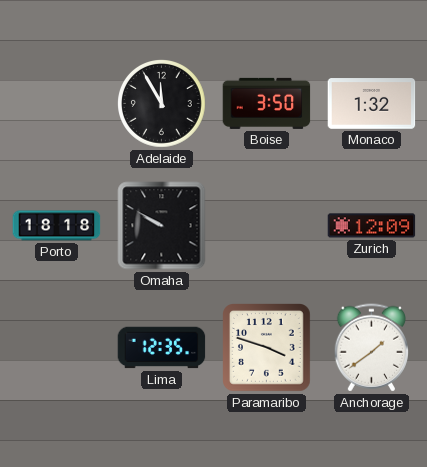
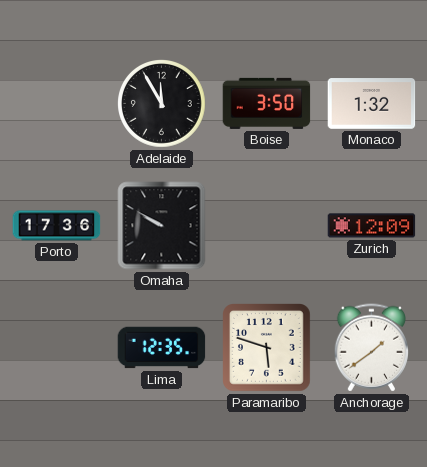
Porto: 18:18 -> 17:36 (57, 226)
Paramaribo: 3:48 -> 5:48 (267, 348)
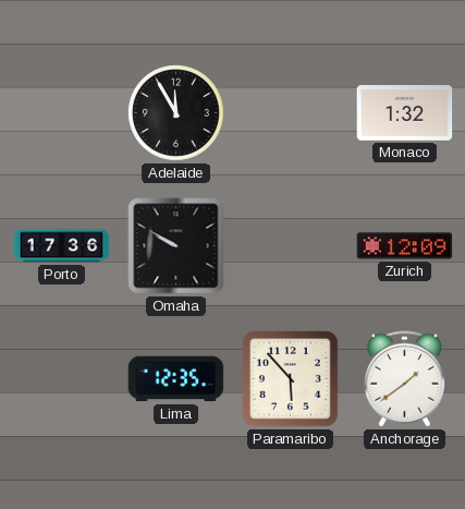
Boise: 3:50 -> none (267, 103)
Paramaribo: 5:48 -> 5:53 (291, 379)
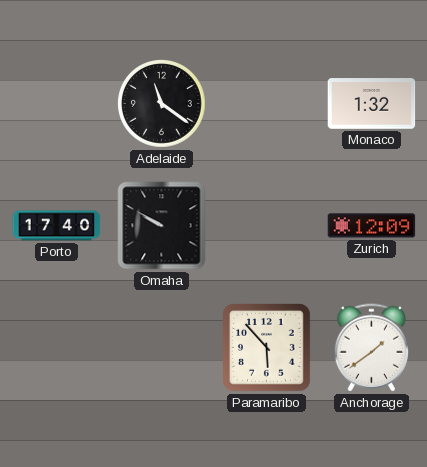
Adelaide: 11:55 -> 11:21 (162, 104)
Porto: 17:36 -> 17:40 (57, 226)
Lima: 12:35 -> none (176, 379)
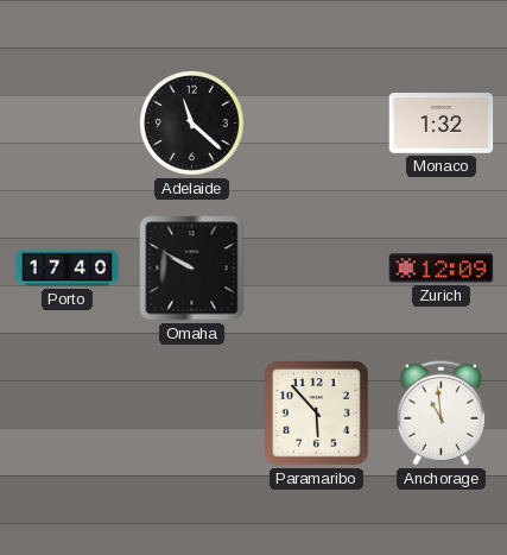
Adelaide: 11:21 -> 11:22 (192, 124)
Anchorage: 1:39 -> 10:59 (441, 414)
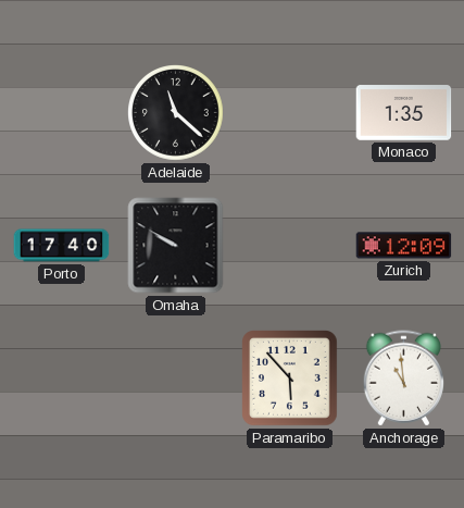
Monaco: 1:32 -> 1:35 (404, 113)
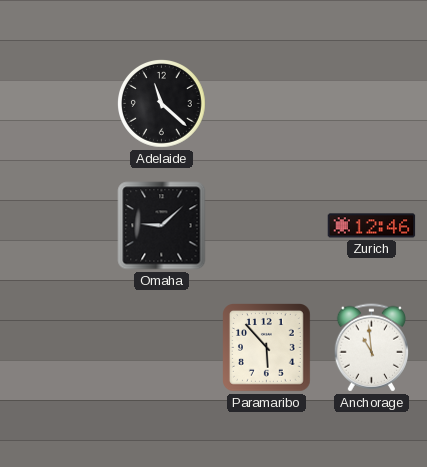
Monaco: 1:35 -> none (404, 113)
Porto: 17:40 -> none (62, 246)
Omaha: 9:50 -> 9:08 (162, 226)
Zurich: 12:09 -> 12:46 (372, 226)
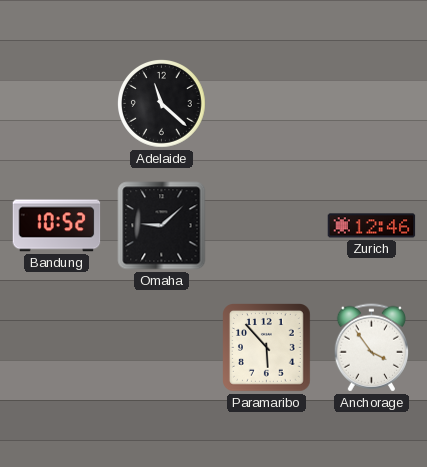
Bandung: none -> 10:52 (57, 226)
Anchorage: 10:59 -> 3:54 (371, 348)
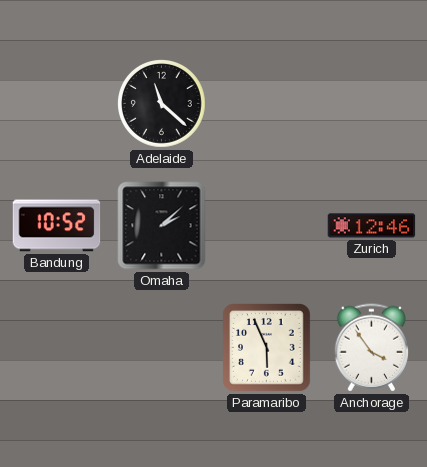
Omaha: 9:08 -> 2:08 (162, 226)
Paramaribo: 5:53 -> 5:56 (267, 348)
